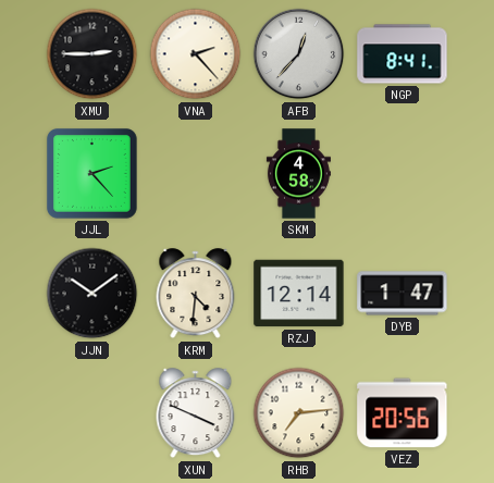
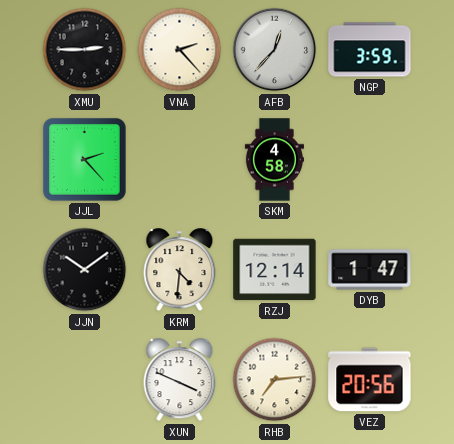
NGP: 8:41 -> 3:59 (370, 50)
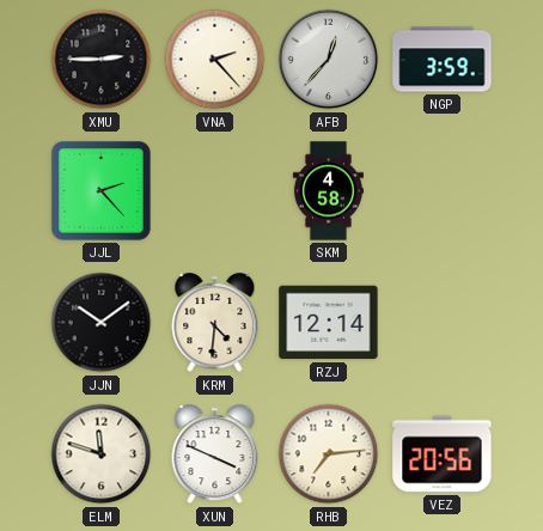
DYB: 1:47 -> none (370, 270)
ELM: none -> 11:48 (102, 454)
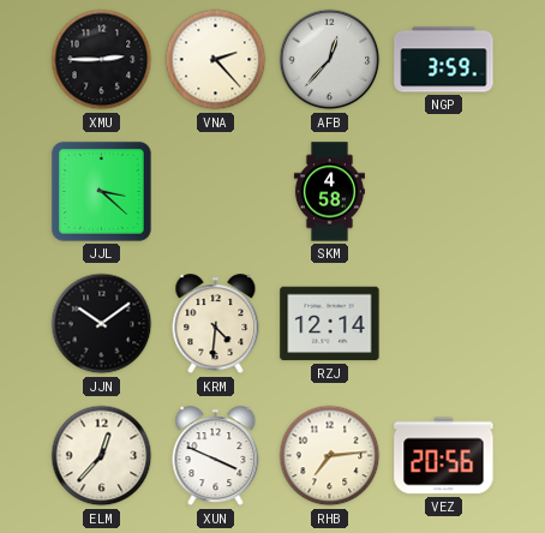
JJL: 2:23 -> 3:22 (101, 191)
ELM: 11:48 -> 12:37 (102, 456)
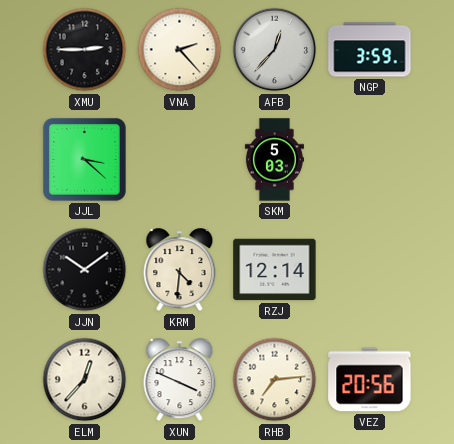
SKM: 4:58 -> 5:03 (274, 160)
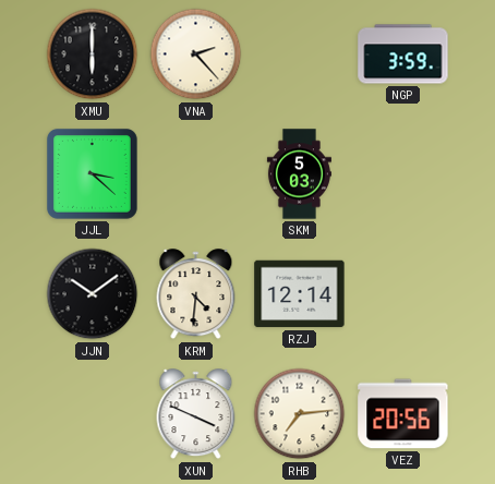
XMU: 2:45 -> 6:00 (93, 55)
AFB: 12:37 -> none (275, 50)
ELM: 12:37 -> none (85, 380)
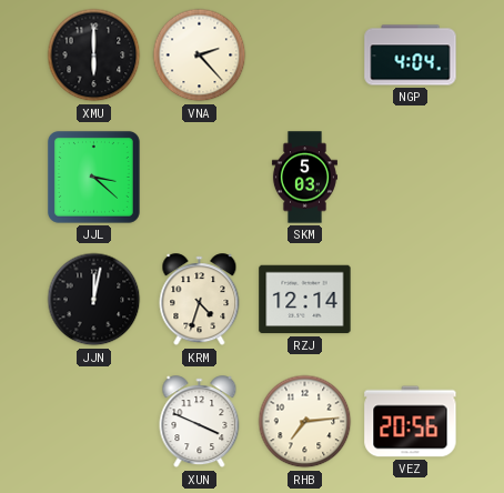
NGP: 3:59 -> 4:04 (411, 56)
JJN: 10:09 -> 12:02 (94, 300)
KRM: 4:31 -> 4:33 (200, 300)
